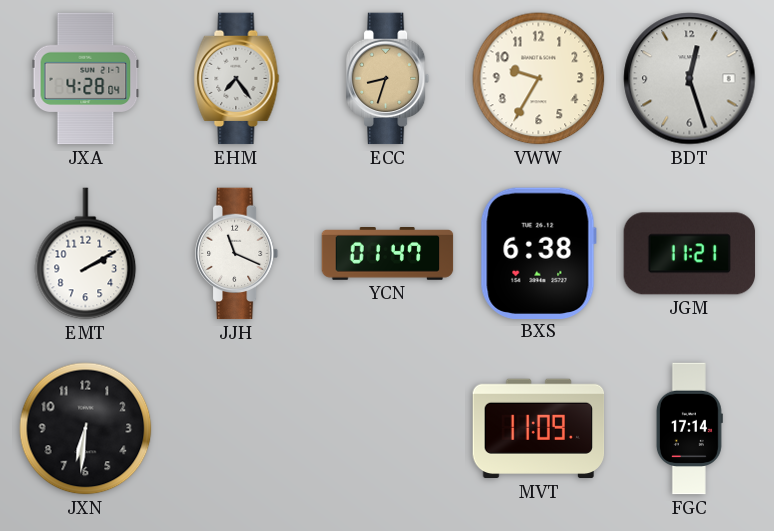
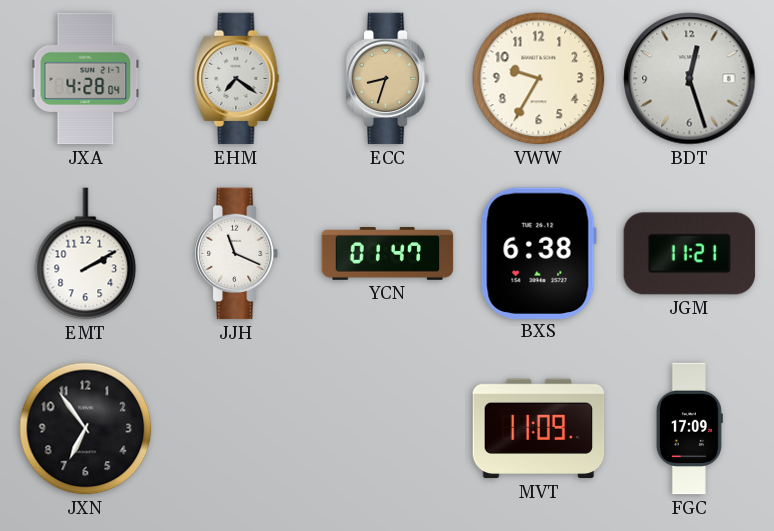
EHM: 7:24 -> 7:21 (237, 79)
JXN: 6:31 -> 6:54 (86, 429)
FGC: 17:14 -> 17:09 (689, 429)
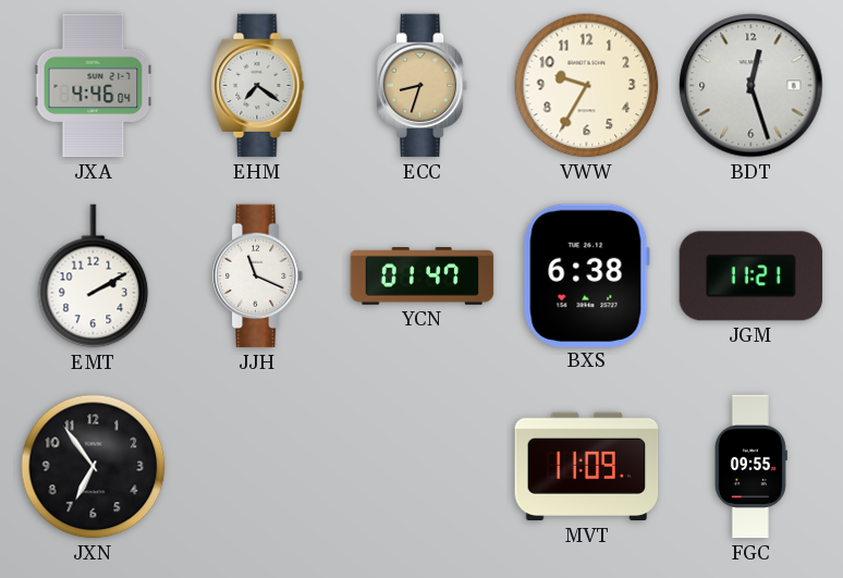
JXA: 4:28 -> 4:46 (94, 86)
FGC: 17:09 -> 09:55 (750, 467)
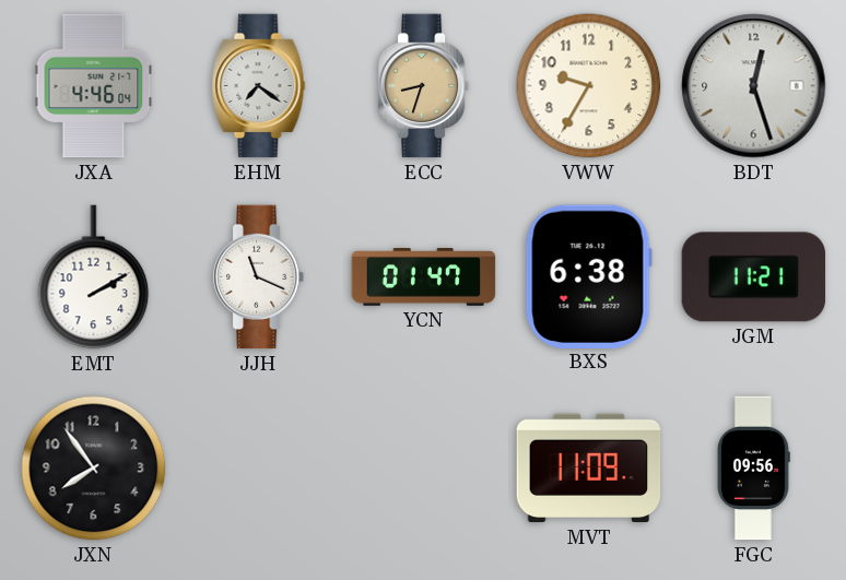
JXN: 6:54 -> 7:54 (94, 469)
FGC: 09:55 -> 09:56 (753, 469)
